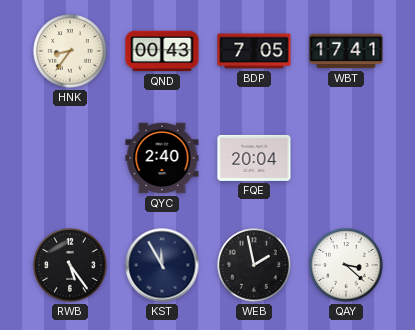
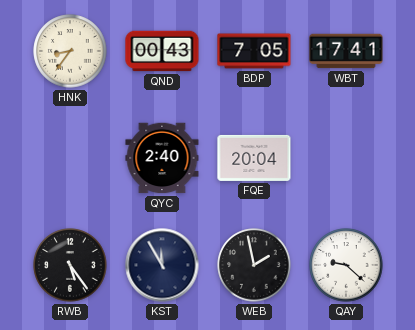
QAY: 3:22 -> 9:22 (346, 265)
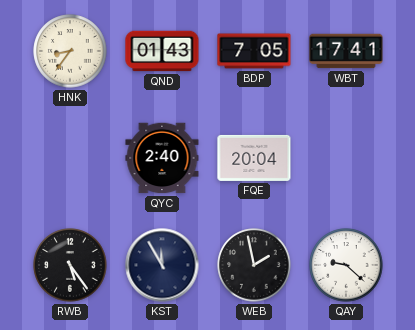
QND: 00:43 -> 01:43 (162, 51)
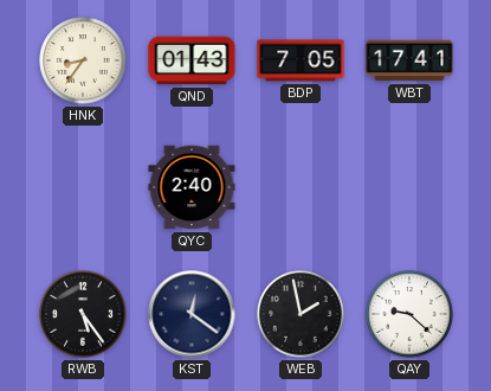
FQE: 20:04 -> none (254, 158)
KST: 11:55 -> 12:21 (192, 314)
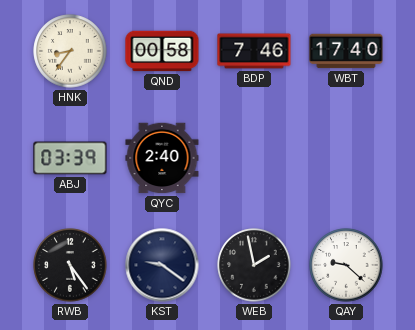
QND: 01:43 -> 00:58 (162, 51)
BDP: 7:05 -> 7:46 (254, 51)
WBT: 17:41 -> 17:40 (346, 51)
ABJ: none -> 03:39 (70, 158)
KST: 12:21 -> 9:21 (162, 265)
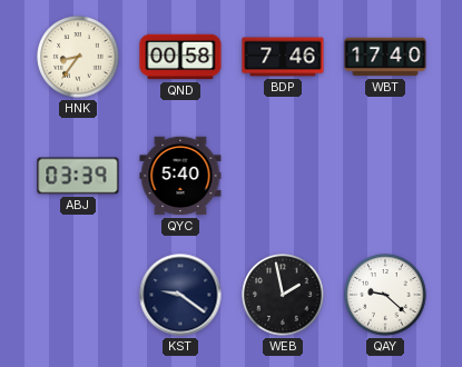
QYC: 2:40 -> 5:40 (180, 176)
RWB: 5:24 -> none (70, 265)
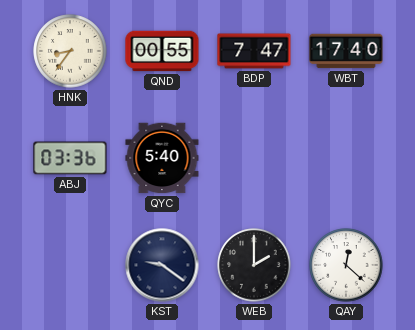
QND: 00:58 -> 00:55 (162, 51)
BDP: 7:46 -> 7:47 (254, 51)
ABJ: 03:39 -> 03:36 (70, 158)
WEB: 1:58 -> 2:00 (254, 265)
QAY: 9:22 -> 12:22 (346, 265)
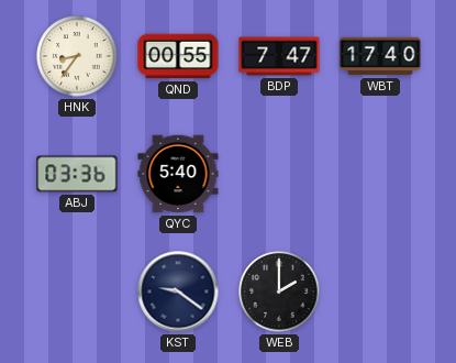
QAY: 12:22 -> none (346, 265)
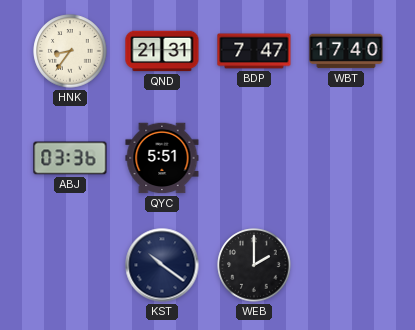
QND: 00:55 -> 21:31 (162, 51)
QYC: 5:40 -> 5:51 (162, 158)
KST: 9:21 -> 10:21 (162, 265)
